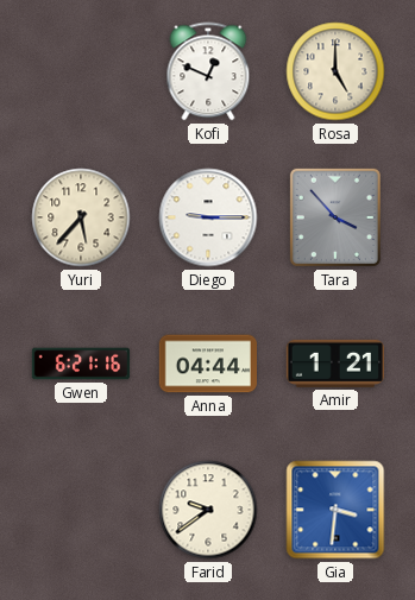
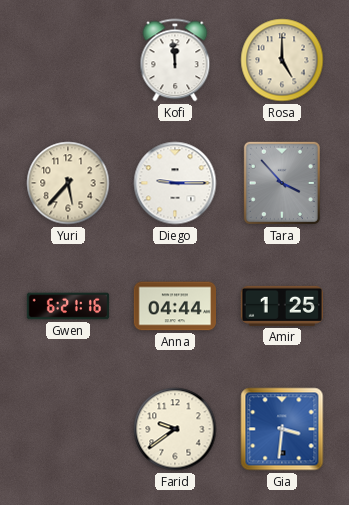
Kofi: 12:49 -> 11:59 (175, 60)
Amir: 1:21 -> 1:25 (281, 306)
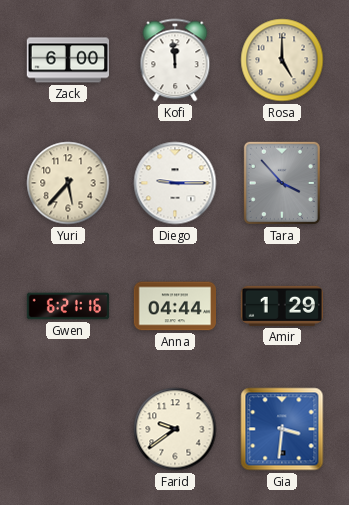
Zack: none -> 6:00 (67, 60)
Amir: 1:25 -> 1:29 (281, 306)
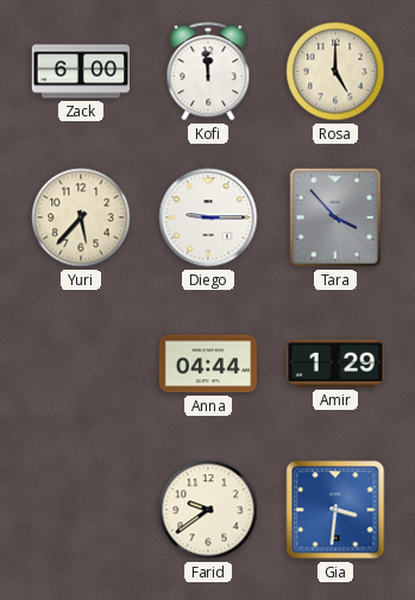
Gwen: 6:21 -> none (68, 306)
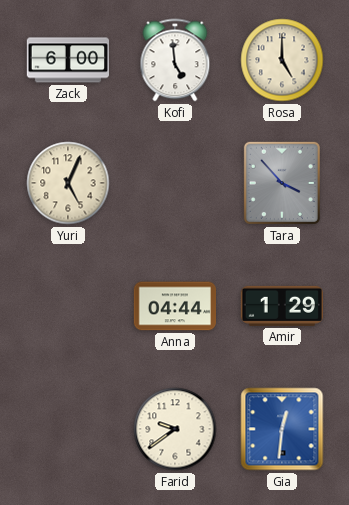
Kofi: 11:59 -> 4:59 (175, 60)
Yuri: 5:37 -> 5:04 (68, 183)
Diego: 9:15 -> none (208, 217)
Gia: 3:31 -> 12:31 (282, 429)
